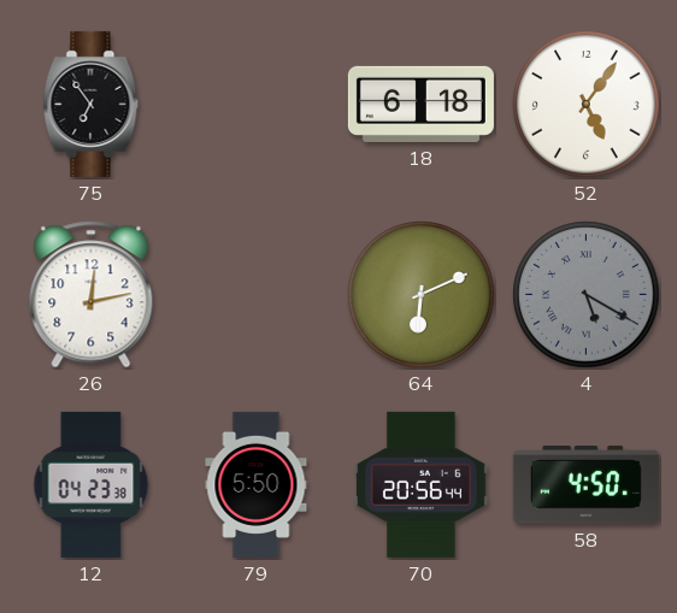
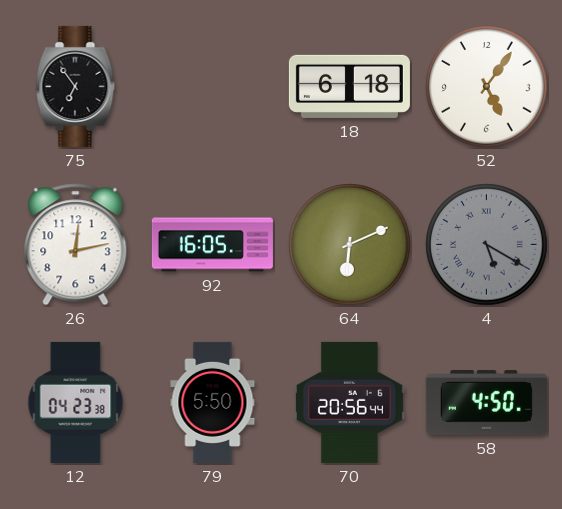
92: none -> 16:05 (212, 245)
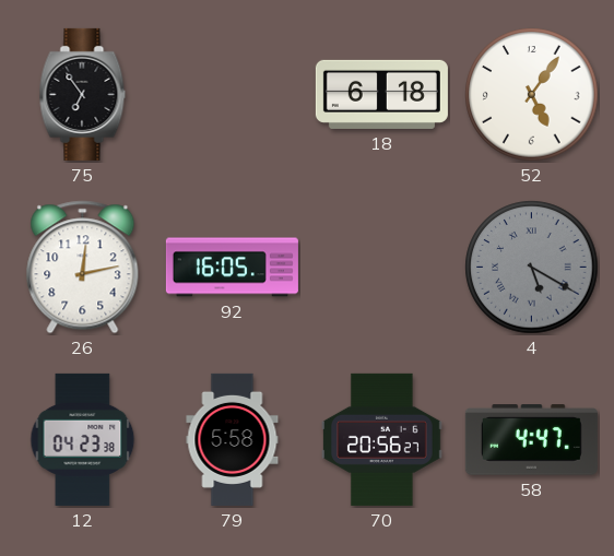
64: 6:11 -> none (350, 245)
79: 5:50 -> 5:58 (233, 439)
70: 20:56:44 -> 20:56:27 (382, 439)
58: 4:50 -> 4:47 (531, 440)
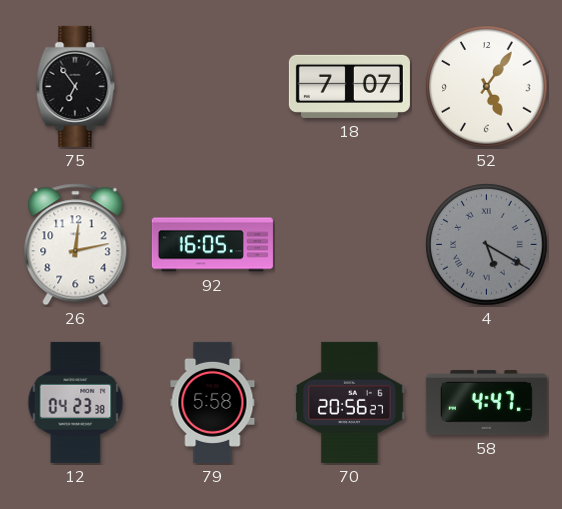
18: 6:18 -> 7:07 (349, 86)
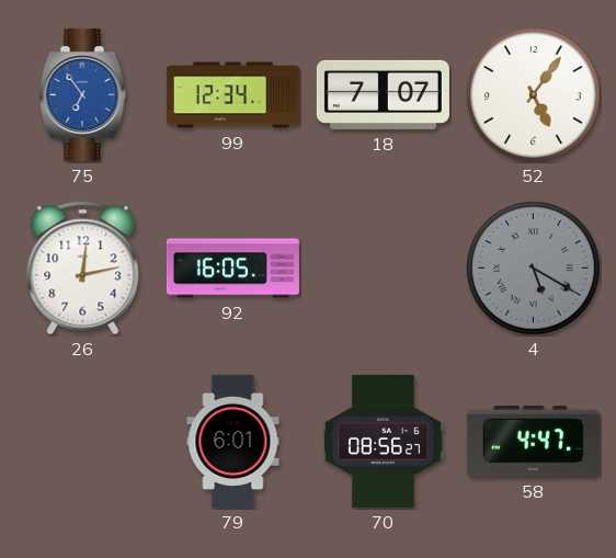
75 dial: black -> blue (83, 94)
99: none -> 12:34 (232, 95)
12: 04:23 -> none (76, 402)
79: 5:58 -> 6:01 (233, 441)
70: 20:56 -> 08:56 (384, 441)
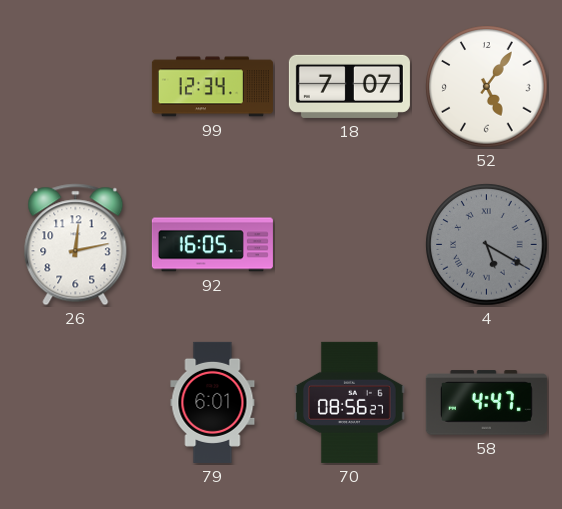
75: 6:54 -> none (83, 94)
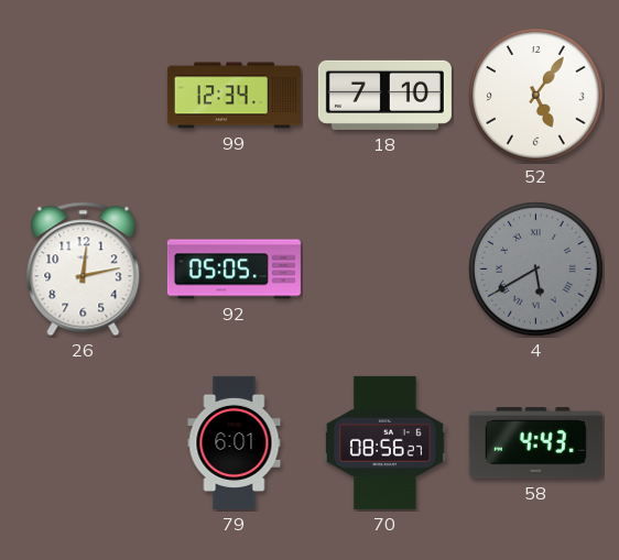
18: 7:07 -> 7:10 (384, 95)
92: 16:05 -> 05:05 (234, 270)
4: 5:20 -> 5:40 (536, 270)
58: 4:47 -> 4:43 (535, 443)
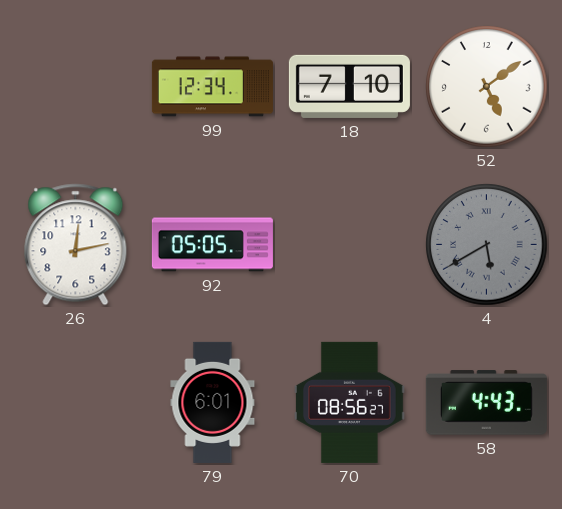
52: 5:06 -> 5:09 (487, 87)
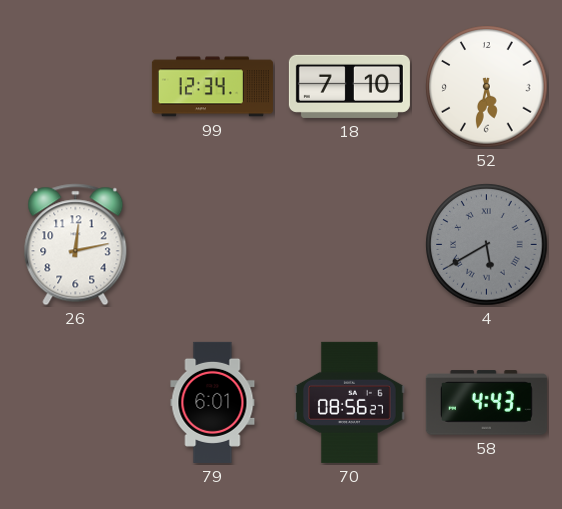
52: 5:09 -> 5:32 (487, 87)
92: 05:05 -> none (212, 245)
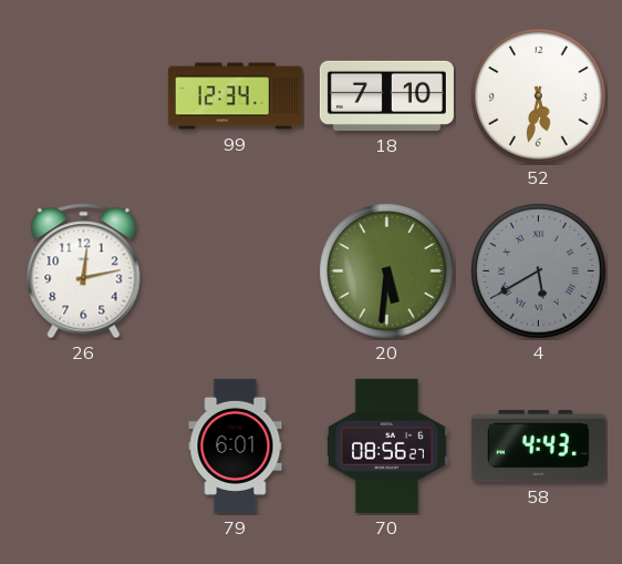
20: none -> 5:31 (387, 271)
